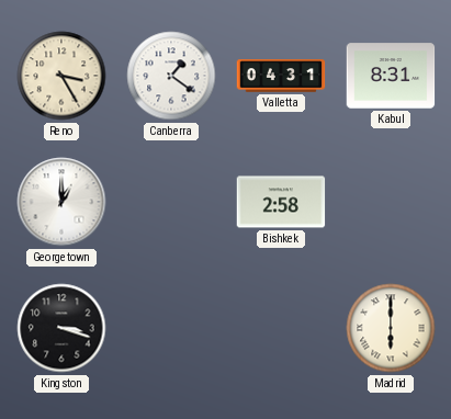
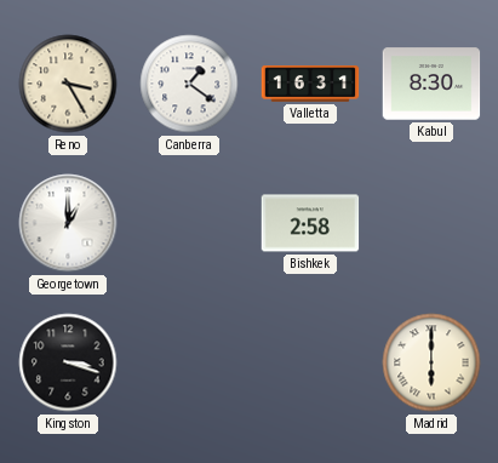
Valletta: 04:31 -> 16:31 (310, 84)
Kabul: 8:31 -> 8:30 (431, 84)
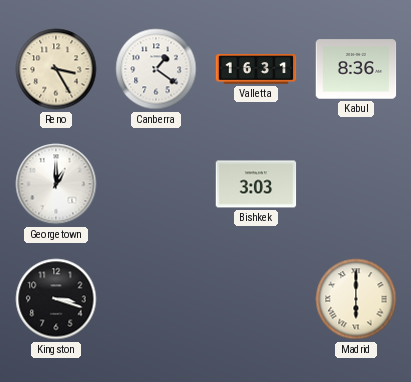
Kabul: 8:30 -> 8:36 (356, 69)
Bishkek: 2:58 -> 3:03 (256, 184)
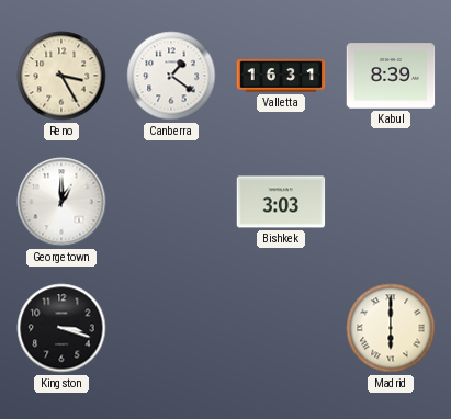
Kabul: 8:36 -> 8:39 (391, 76)
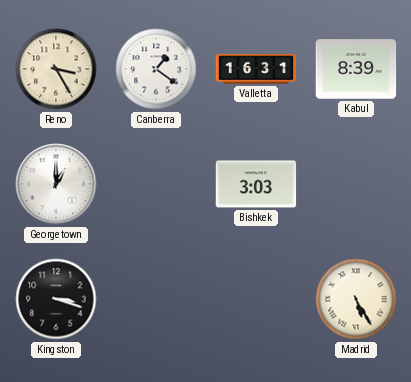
Madrid: 6:00 -> 5:25 (356, 299)
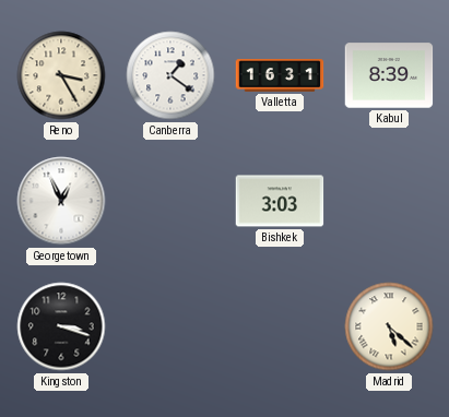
Georgetown: 1:00 -> 12:56 (61, 201)
Madrid: 5:25 -> 5:22 (389, 326)
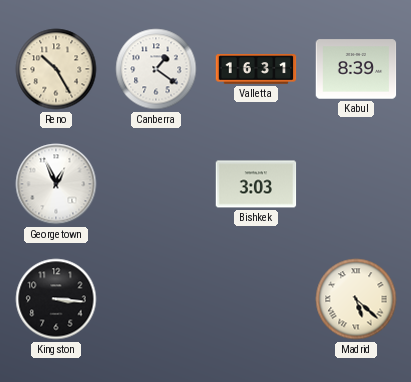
Reno: 3:25 -> 10:25 (56, 69)
Kingston: 3:18 -> 3:16 (56, 299)
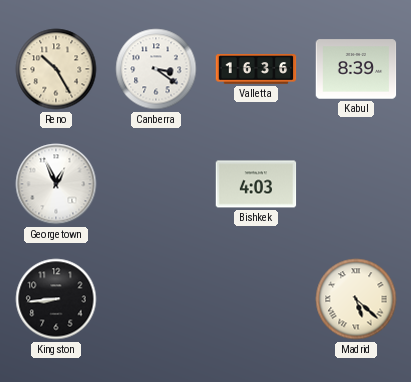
Canberra: 1:21 -> 3:21 (156, 69)
Valletta: 16:31 -> 16:36 (256, 69)
Bishkek: 3:03 -> 4:03 (256, 184)
Kingston: 3:16 -> 8:44 (56, 299)
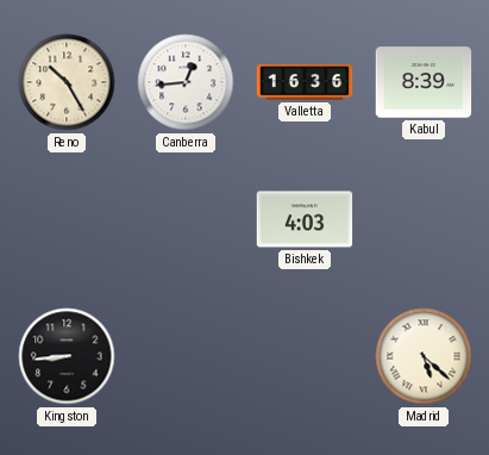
Canberra: 3:21 -> 12:44 (186, 82)
Georgetown: 12:56 -> none (56, 184)
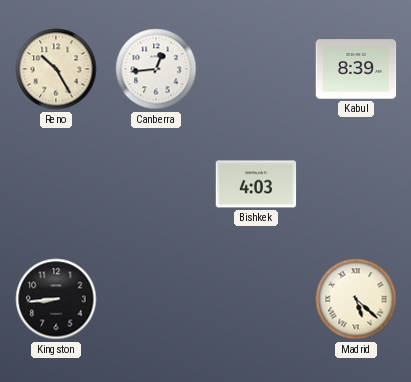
Valletta: 16:36 -> none (305, 82)
